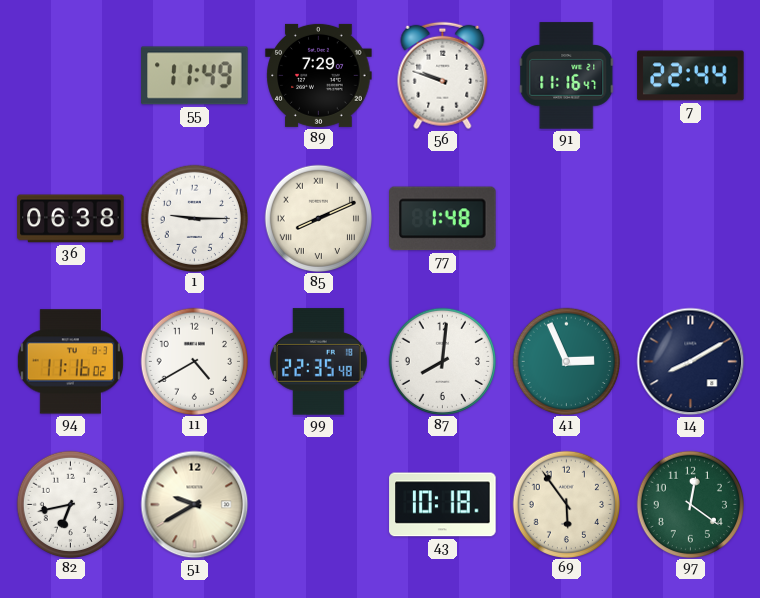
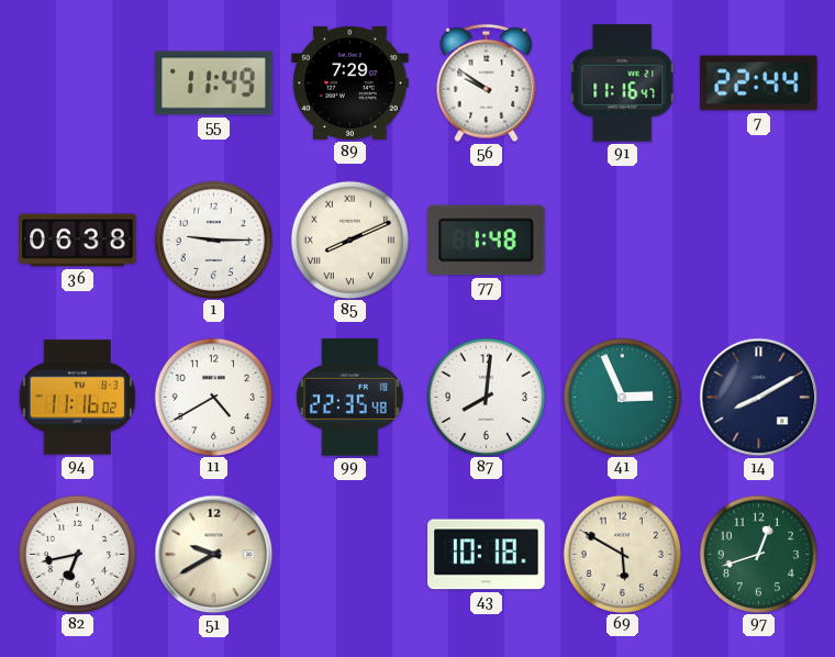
56: 9:48 -> 9:51 (487, 83)
69: 5:54 -> 5:50 (622, 554)
97: 12:21 -> 12:42 (758, 554)
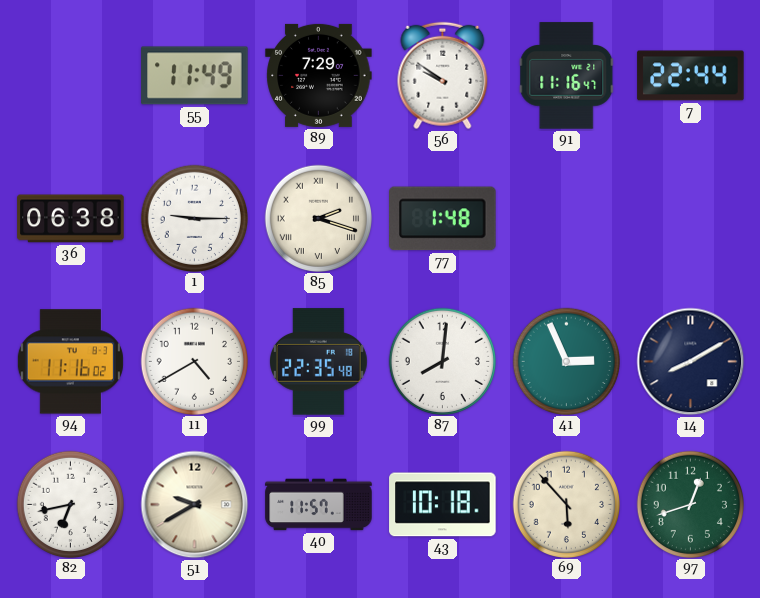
85: 8:11 -> 2:18 (318, 218)
40: none -> 11:57 (319, 505)
69: 5:50 -> 5:53 (566, 504)
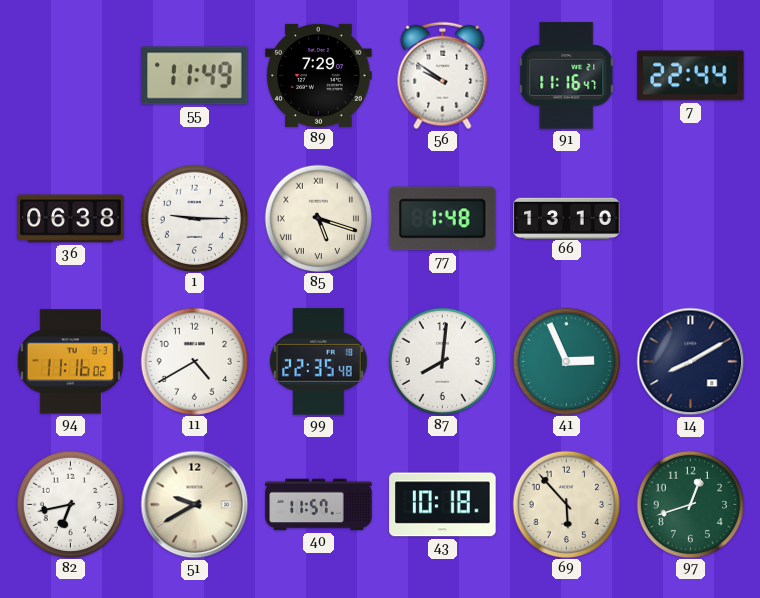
85: 2:18 -> 5:18 (318, 218)
66: none -> 13:10 (567, 218)
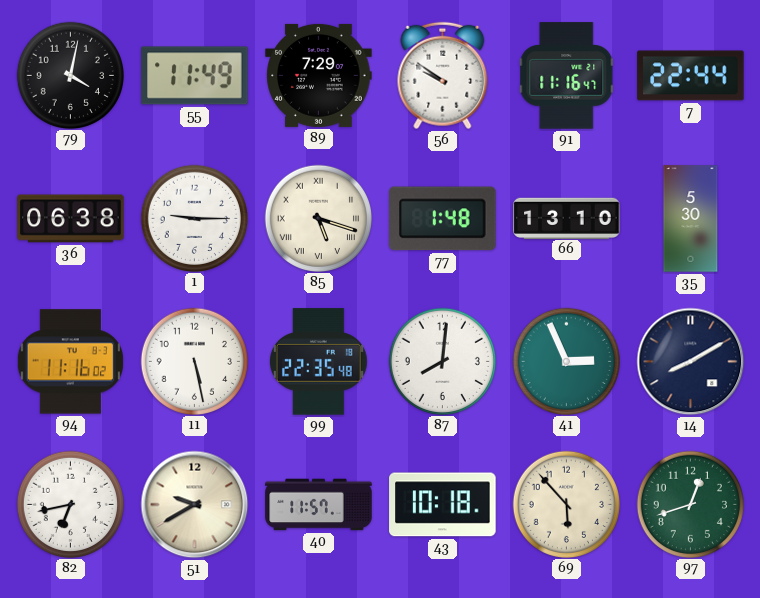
79: none -> 4:02 (70, 75)
35: none -> 5:30 (691, 219)
11: 4:40 -> 5:28 (194, 361)
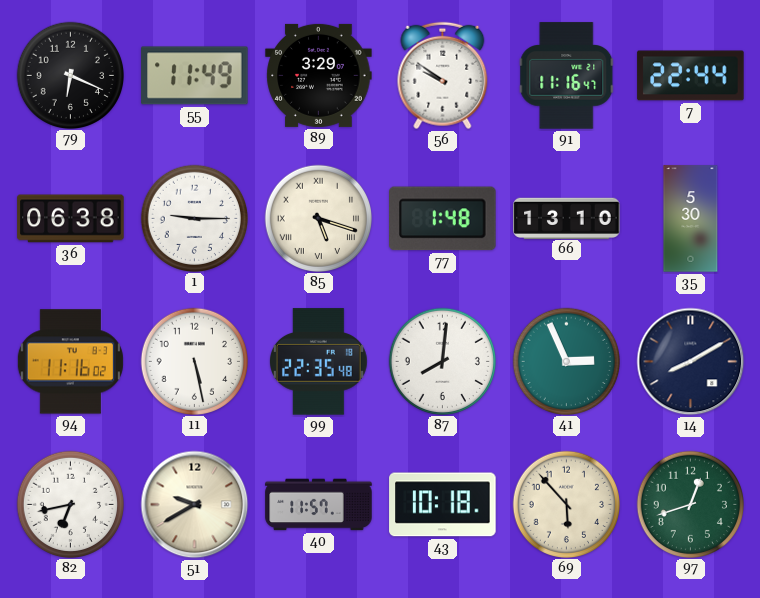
79: 4:02 -> 6:19 (70, 75)
89: 7:29 -> 3:29 (319, 75)
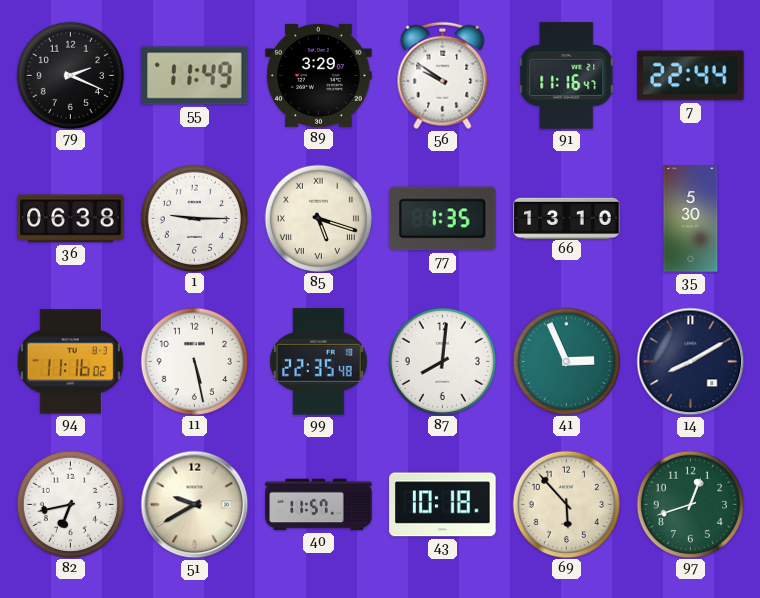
79: 6:19 -> 2:19 (70, 75)
77: 1:48 -> 1:35 (443, 219)
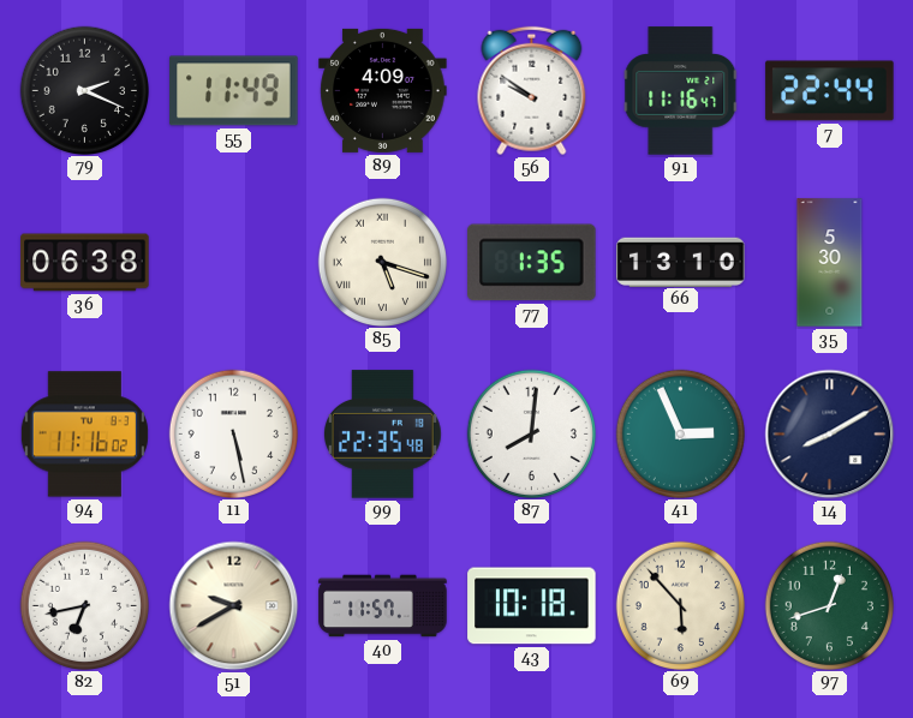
89: 3:29 -> 4:09 (383, 90)
1: 9:15 -> none (194, 218)
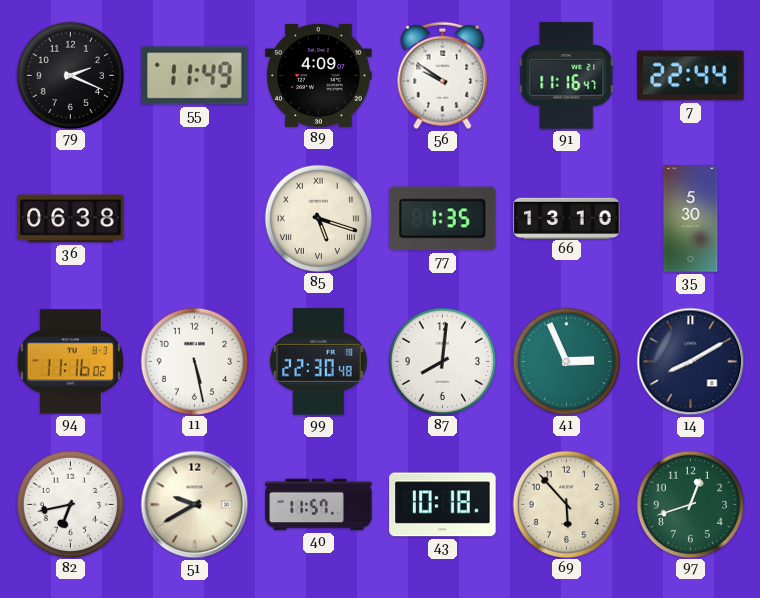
99: 22:35 -> 22:30 (319, 362)
